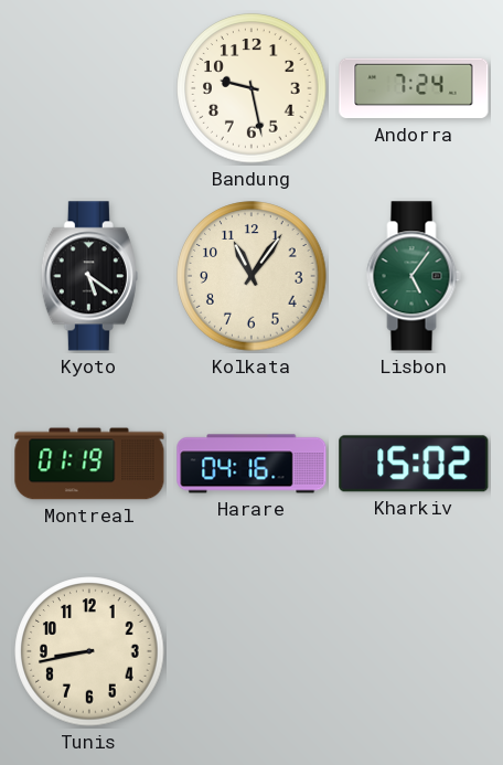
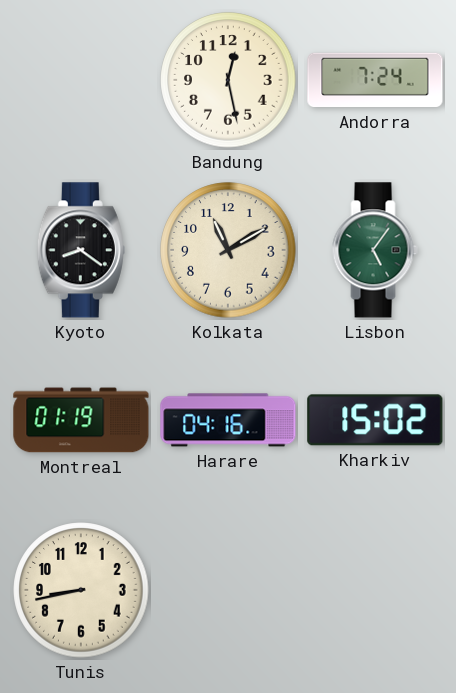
Bandung: 9:28 -> 12:28 (228, 80)
Kyoto: 5:21 -> 8:21 (81, 250)
Kolkata: 11:06 -> 11:10 (228, 250)
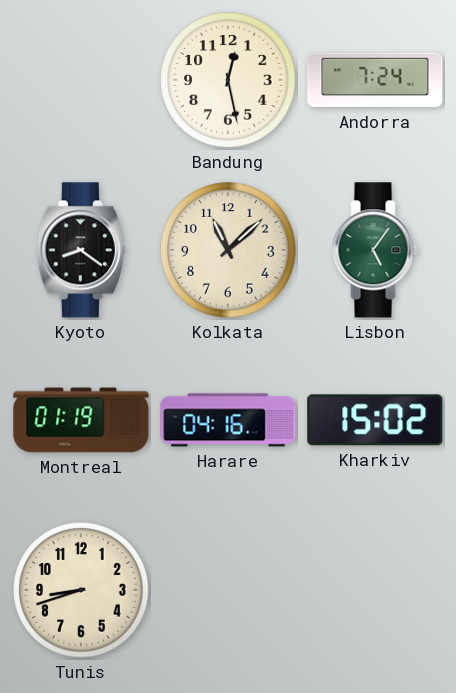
Kolkata: 11:10 -> 11:08 (228, 250)
Tunis: 8:43 -> 8:42 (81, 590)
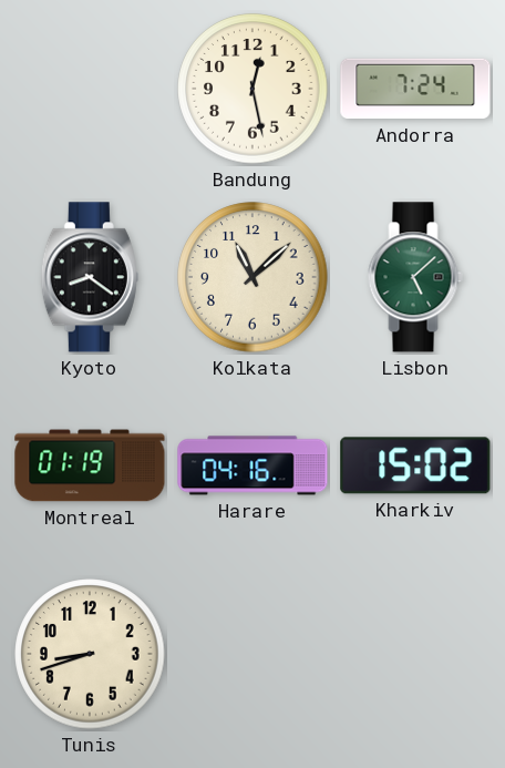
Lisbon: 5:06 -> 5:08 (415, 277)
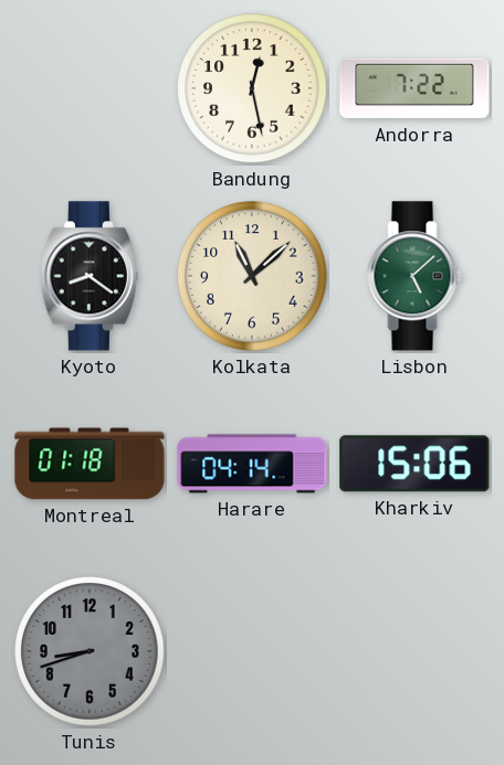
Andorra: 7:24 -> 7:22 (414, 88)
Montreal: 01:19 -> 01:18 (90, 464)
Harare: 04:16 -> 04:14 (252, 464)
Kharkiv: 15:02 -> 15:06 (414, 464)
Tunis dial: cream -> grey (90, 651)
